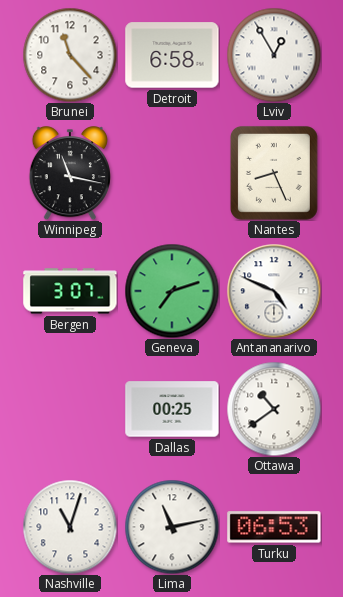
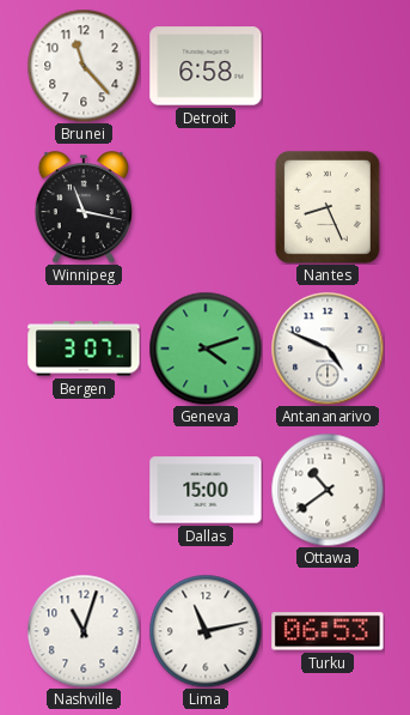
Lviv: 12:55 -> none (274, 55)
Geneva: 7:12 -> 4:12 (206, 349)
Dallas: 00:25 -> 15:00 (206, 490)
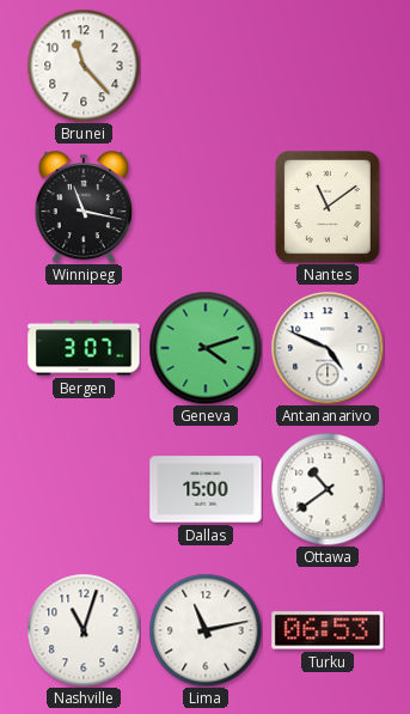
Detroit: 6:58 -> none (206, 66)
Nantes: 8:26 -> 11:09 (328, 207)
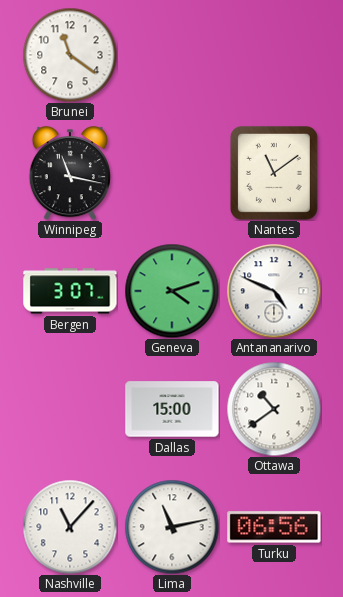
Brunei: 11:23 -> 11:21 (70, 55)
Nashville: 11:03 -> 11:07 (70, 527)
Turku: 06:53 -> 06:56 (274, 527)
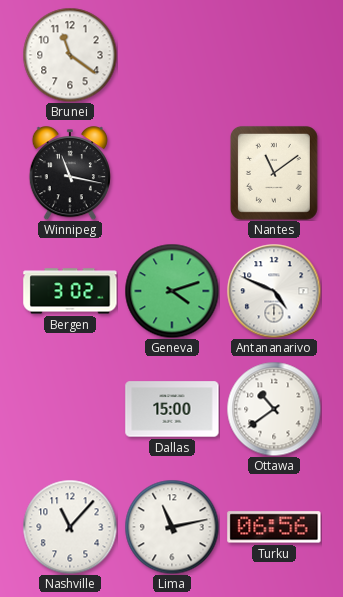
Bergen: 3:07 -> 3:02 (70, 291)
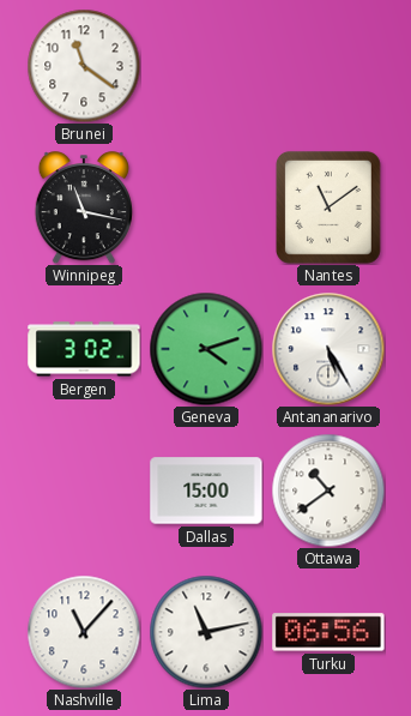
Antananarivo: 4:49 -> 5:25 (328, 349)
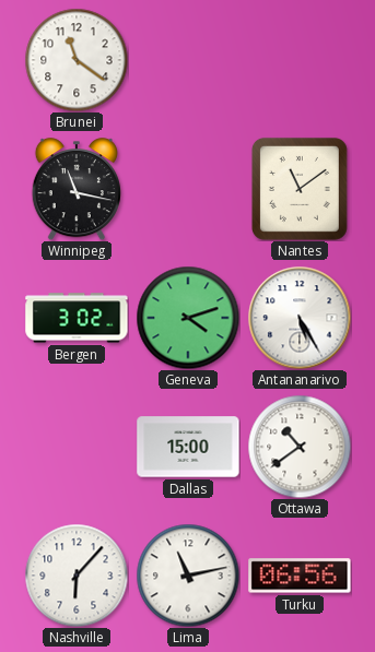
Nashville: 11:07 -> 6:07 (77, 576)
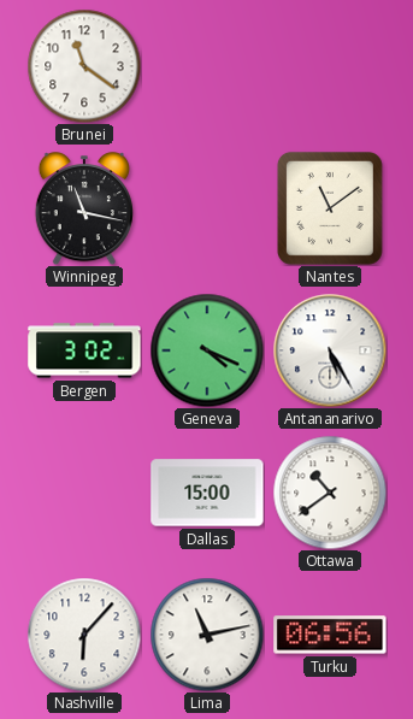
Geneva: 4:12 -> 4:19 (207, 350)
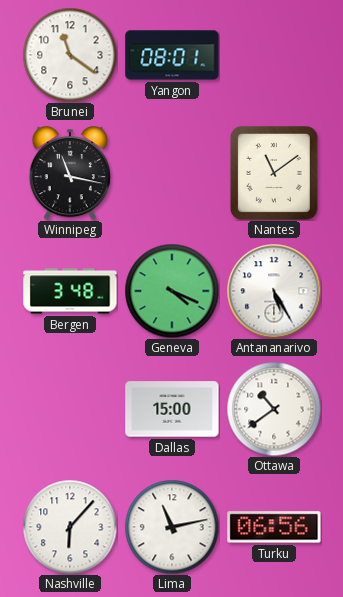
Yangon: none -> 08:01 (172, 55)
Bergen: 3:02 -> 3:48 (70, 291)
